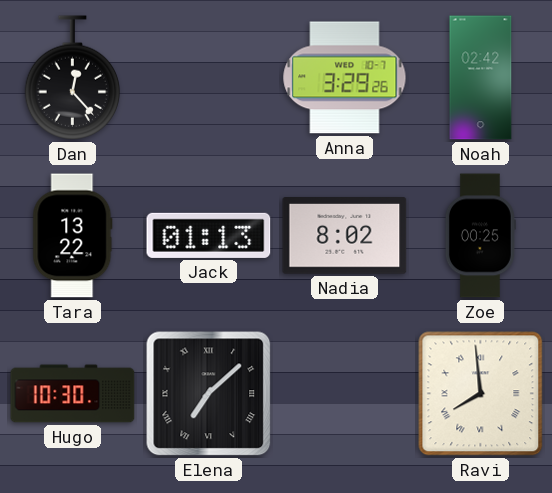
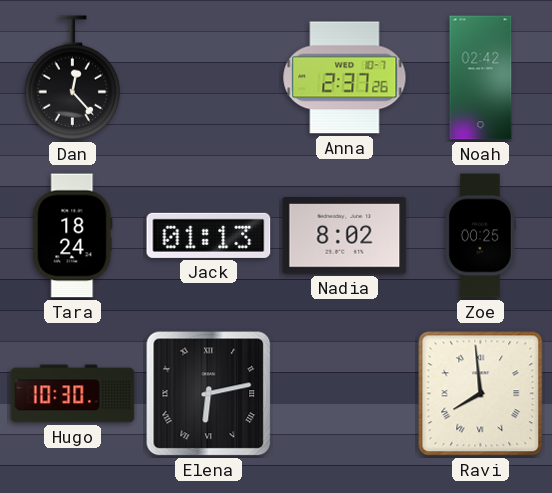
Anna: 3:29 -> 2:37 (345, 78)
Tara: 13:22 -> 18:24 (73, 236)
Elena: 7:08 -> 6:13 (209, 394)
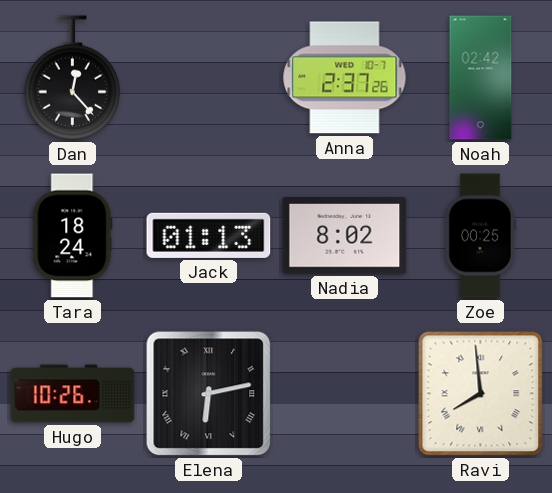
Hugo: 10:30 -> 10:26 (73, 394)
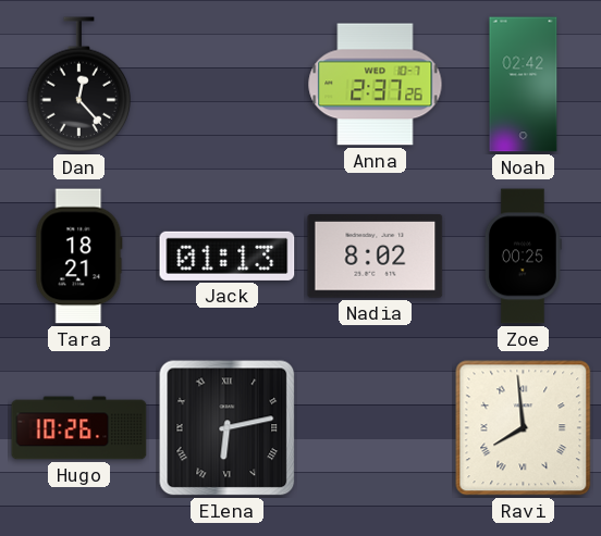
Tara: 18:24 -> 18:21 (79, 257)
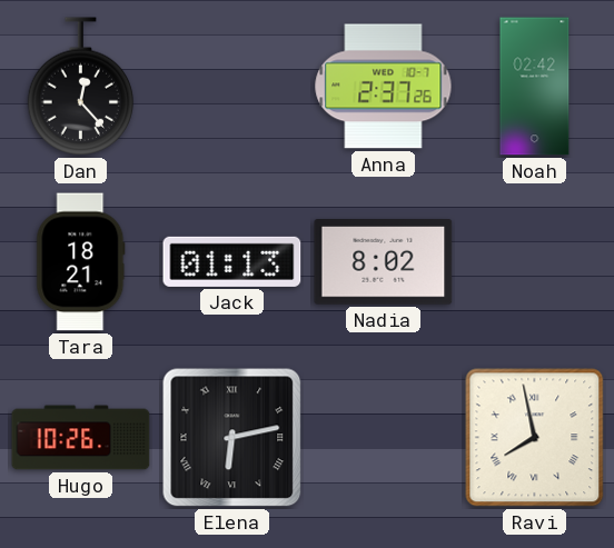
Zoe: 00:25 -> none (523, 257)
Ravi: 7:59 -> 7:58 (535, 438)
